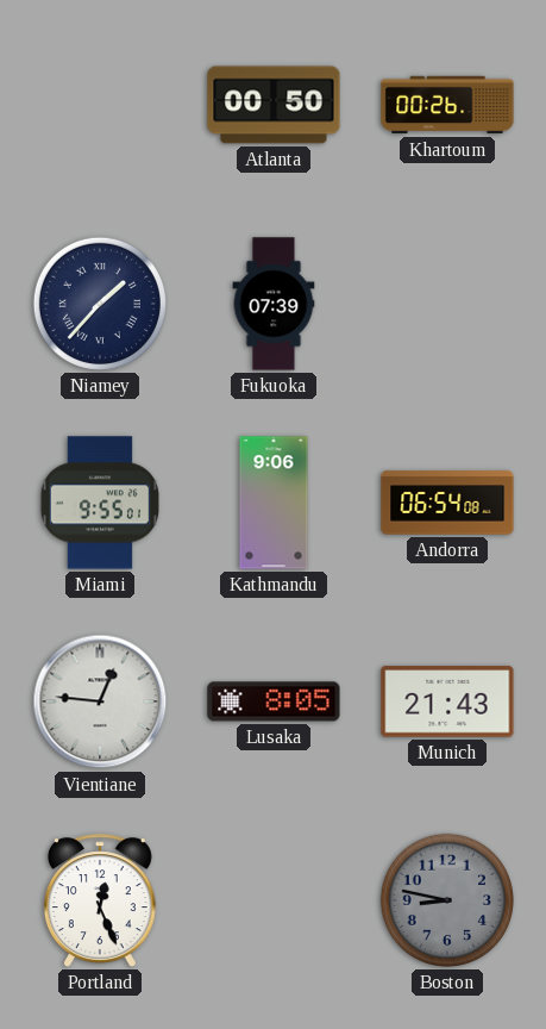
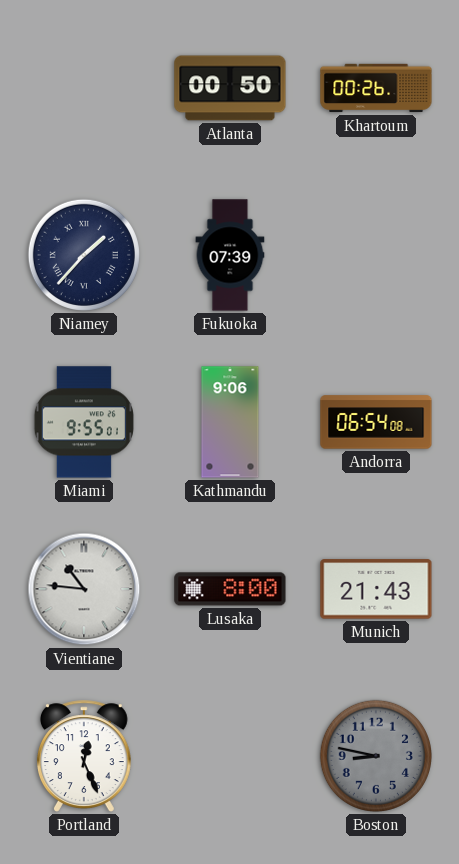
Vientiane: 12:46 -> 10:46 (84, 589)
Lusaka: 8:05 -> 8:00 (230, 589)
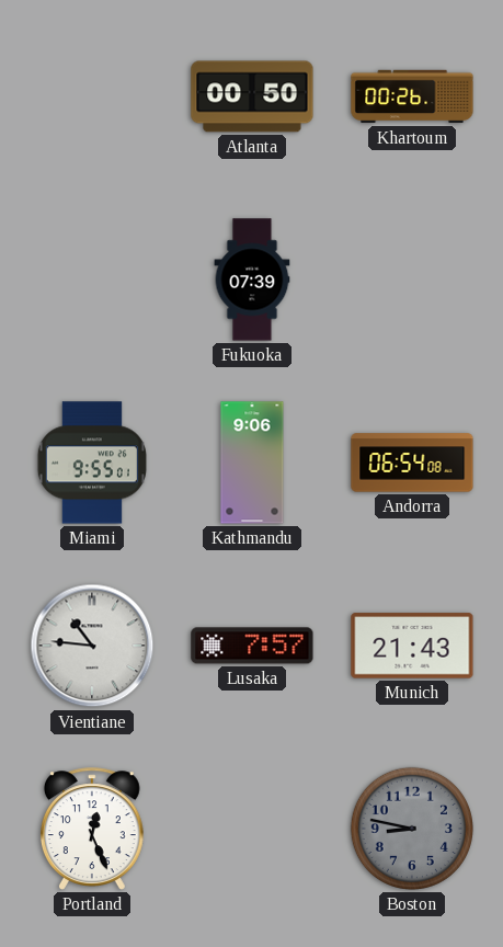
Niamey: 1:37 -> none (84, 255)
Lusaka: 8:00 -> 7:57 (252, 646)
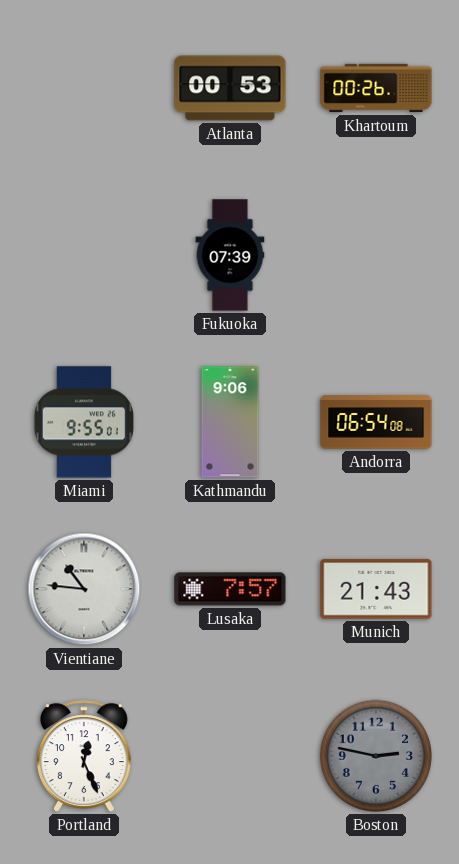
Atlanta: 00:50 -> 00:53 (230, 88)
Boston: 8:47 -> 2:47 (376, 756)
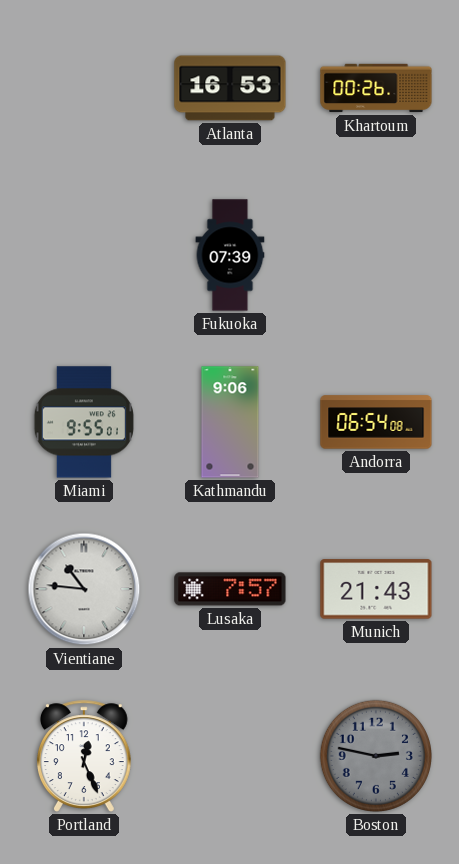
Atlanta: 00:53 -> 16:53 (230, 88)
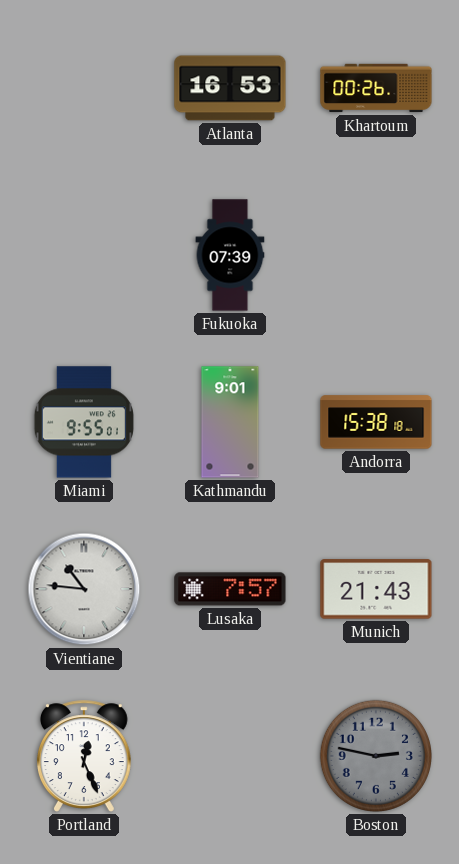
Kathmandu: 9:06 -> 9:01 (230, 422)
Andorra: 06:54 -> 15:38 (376, 422)
